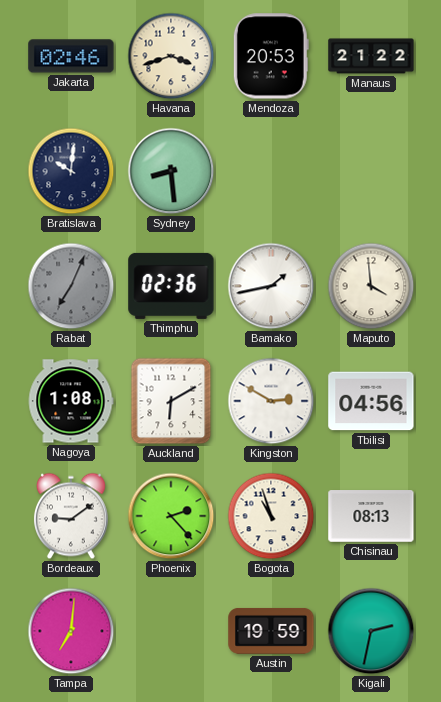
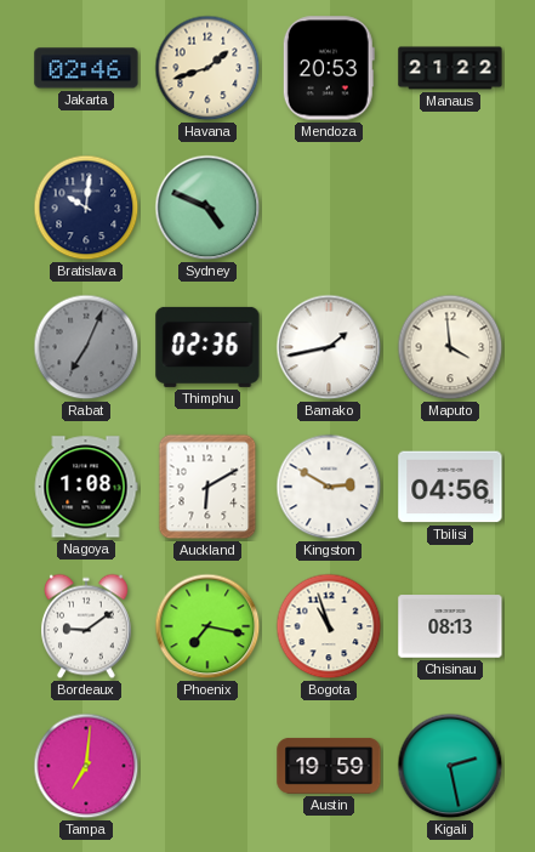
Havana: 3:42 -> 1:42 (207, 68)
Sydney: 8:29 -> 4:49 (207, 208)
Phoenix: 2:23 -> 7:17 (207, 626)
Kigali: 2:32 -> 2:28 (450, 766)
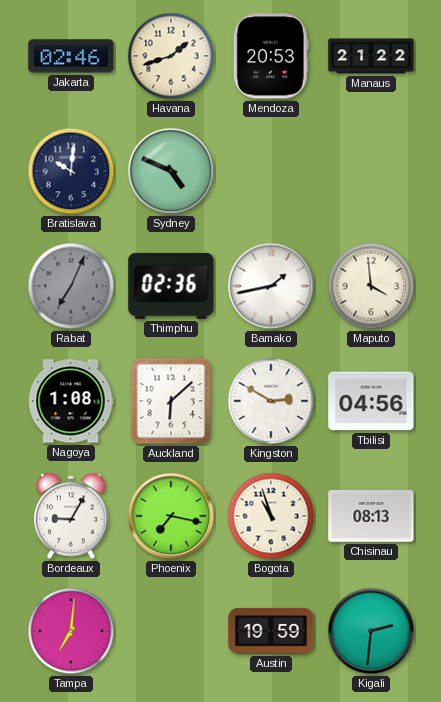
Auckland: 6:10 -> 6:08 (171, 401)
Bordeaux: 9:09 -> 9:05 (71, 516)
Kigali: 2:28 -> 2:31 (371, 631)
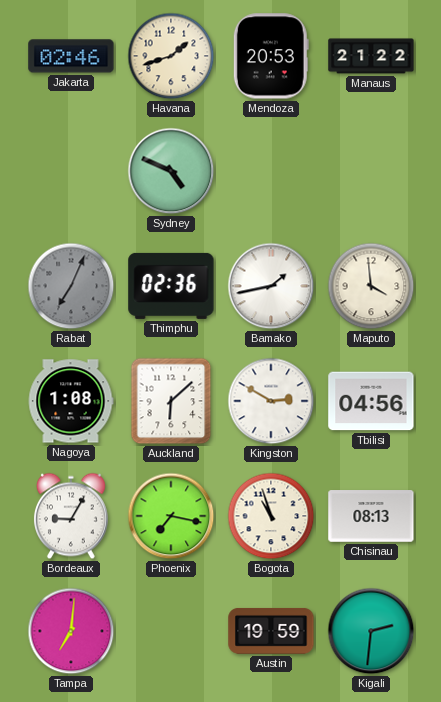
Bratislava: 10:01 -> none (71, 171)
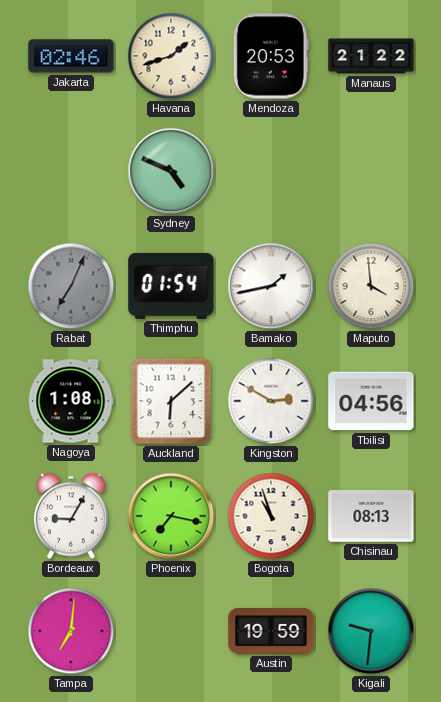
Thimphu: 02:36 -> 01:54 (171, 286)
Kigali: 2:31 -> 9:31 (371, 631)
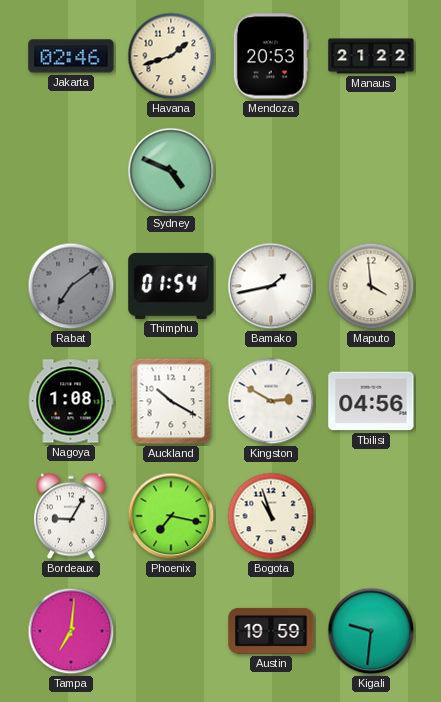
Rabat: 7:04 -> 7:09 (71, 286)
Auckland: 6:08 -> 10:20 (171, 401)
Chisinau: 08:13 -> none (371, 516)
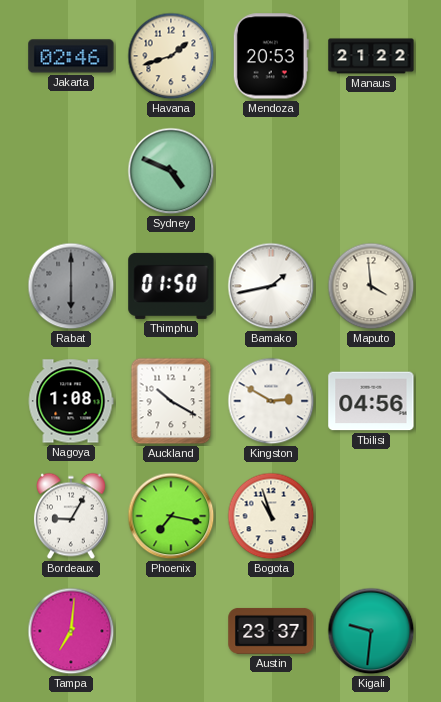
Rabat: 7:09 -> 6:00 (71, 286)
Thimphu: 01:54 -> 01:50 (171, 286)
Austin: 19:59 -> 23:37 (271, 631)
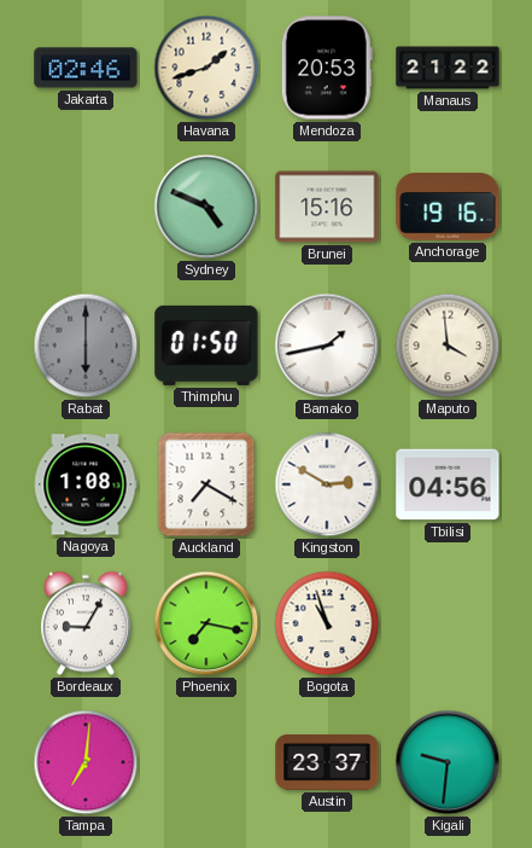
Brunei: none -> 15:16 (327, 207)
Anchorage: none -> 19:16 (448, 207)
Auckland: 10:20 -> 7:20 (206, 484)
